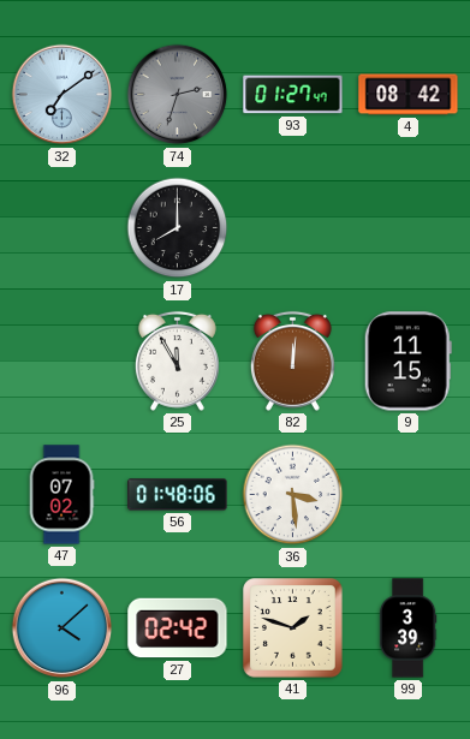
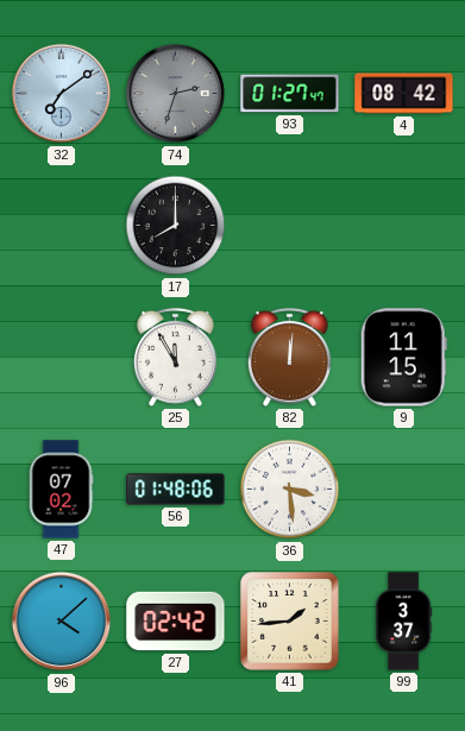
41: 1:48 -> 1:44 (290, 622)
99: 3:39 -> 3:37 (403, 622)
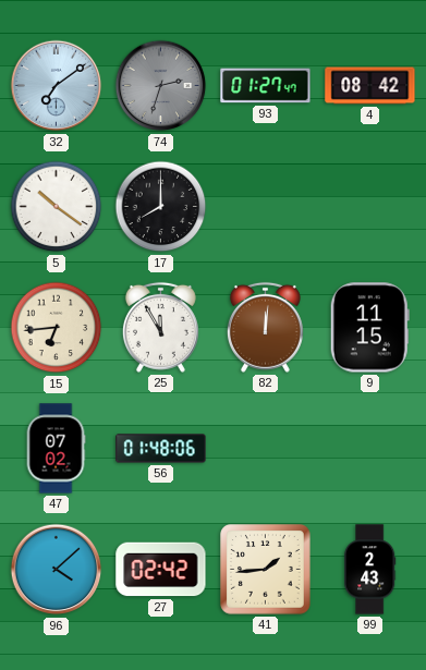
5: none -> 10:21 (57, 207)
15: none -> 6:44 (57, 328)
36: 3:29 -> none (290, 490)
99: 3:37 -> 2:43 (369, 570)
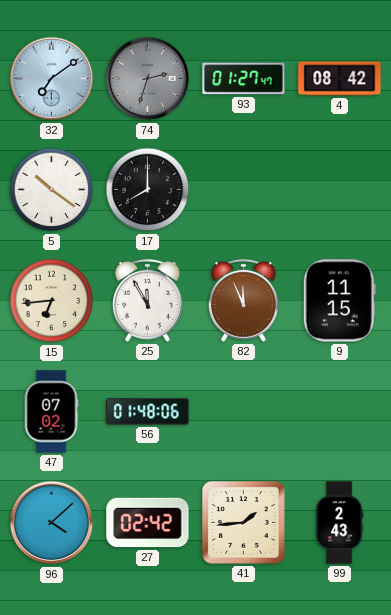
82: 12:01 -> 11:56 (243, 300)
